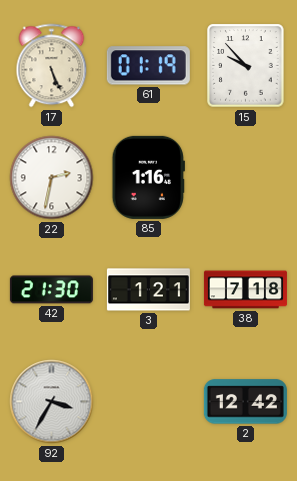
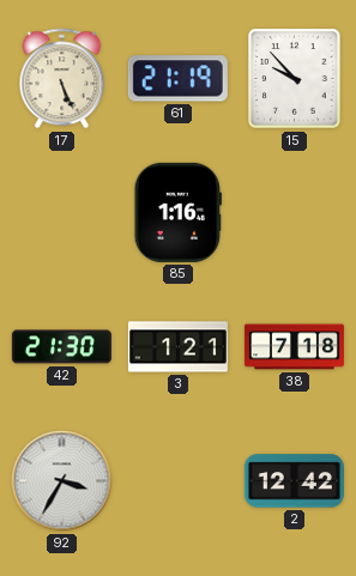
61: 01:19 -> 21:19 (177, 79)
22: 2:32 -> none (52, 178)
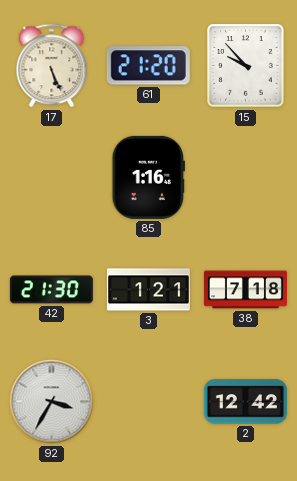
61: 21:19 -> 21:20 (148, 66)
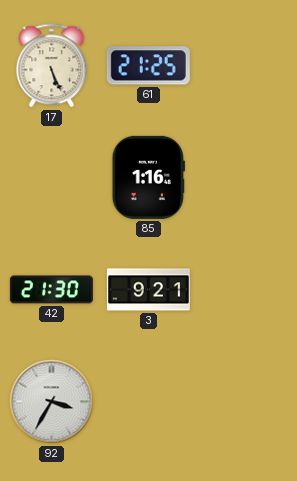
61: 21:20 -> 21:25 (148, 66)
15: 9:53 -> none (246, 66)
3: 1:21 -> 9:21 (148, 290)
38: 7:18 -> none (245, 290)
2: 12:42 -> none (245, 402)
